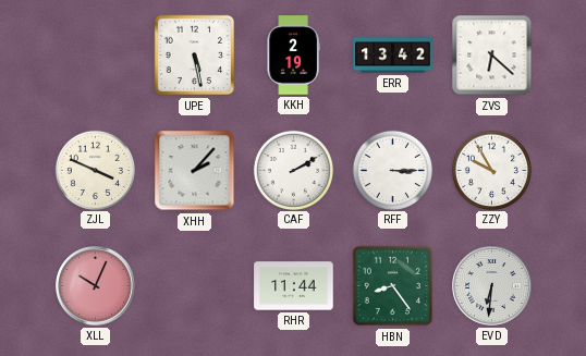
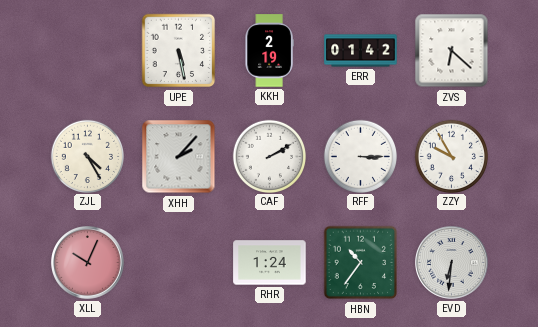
ERR: 13:42 -> 01:42 (361, 51)
ZJL: 3:49 -> 4:25 (87, 156)
RHR: 11:44 -> 1:24 (270, 263)
HBN: 8:24 -> 10:36 (361, 263)
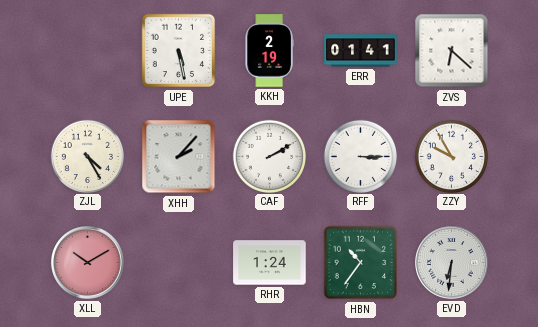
ERR: 01:42 -> 01:41 (361, 51)
XLL: 10:04 -> 10:10 (88, 263)
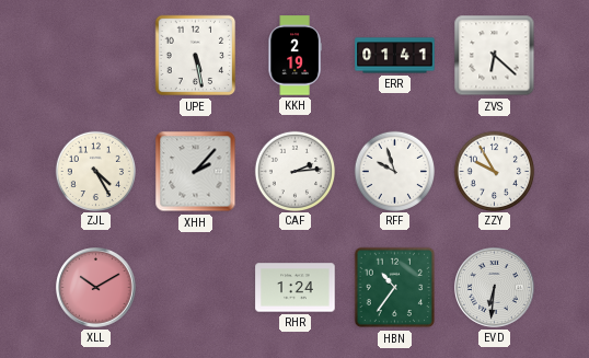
CAF: 2:10 -> 2:14 (294, 171)
RFF: 3:15 -> 9:57 (394, 171)
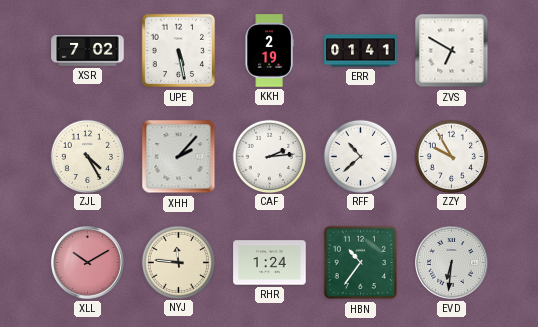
XSR: none -> 7:02 (88, 51)
ZVS: 6:22 -> 6:50 (452, 51)
RFF: 9:57 -> 10:38 (360, 156)
NYJ: none -> 11:46 (178, 262)
